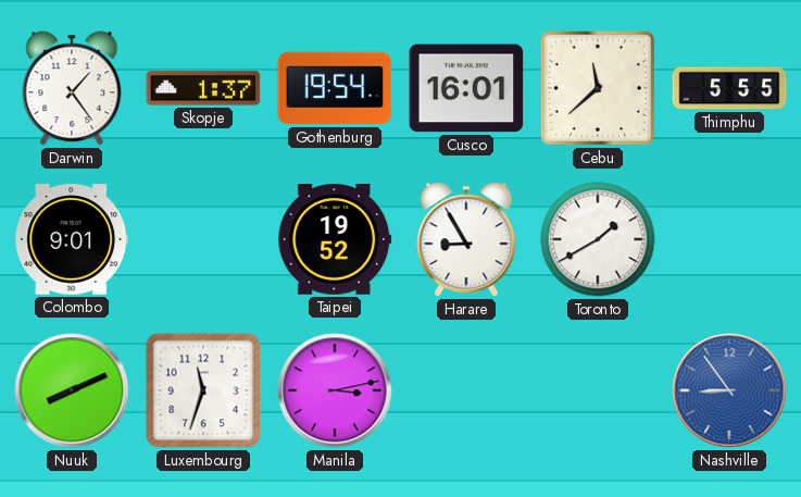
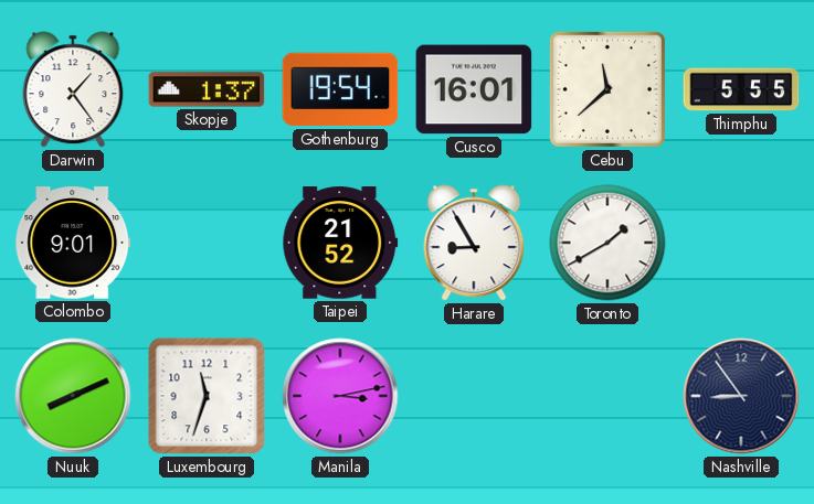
Taipei: 19:52 -> 21:52 (340, 243)
Nashville dial: blue -> navy (741, 396)
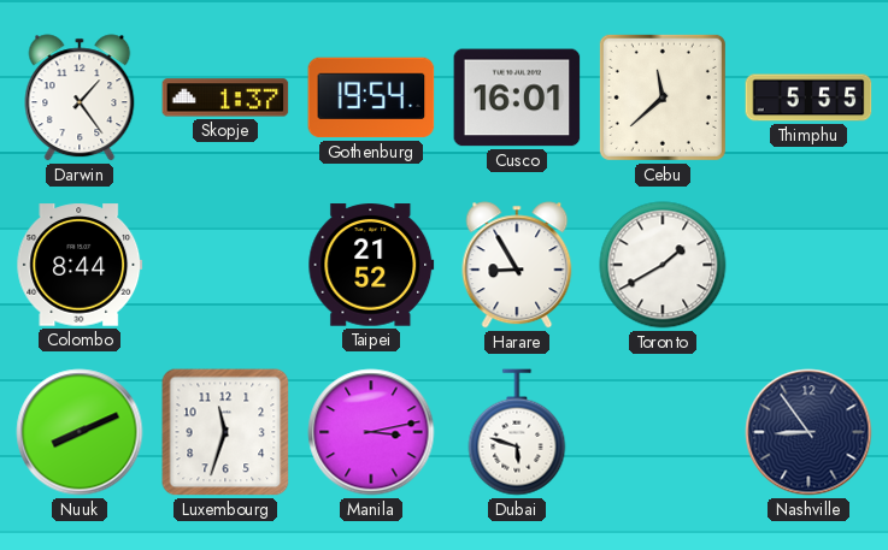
Colombo: 9:01 -> 8:44 (80, 265)
Dubai: none -> 5:48 (517, 432)
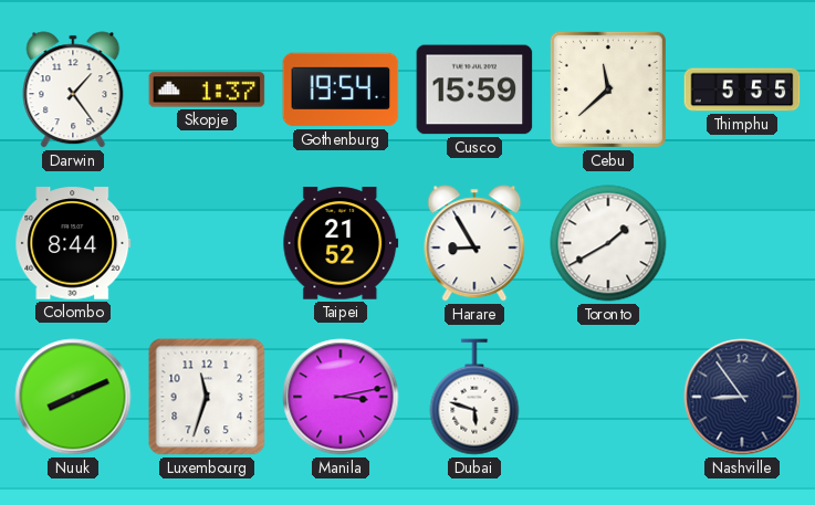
Cusco: 16:01 -> 15:59 (474, 90)
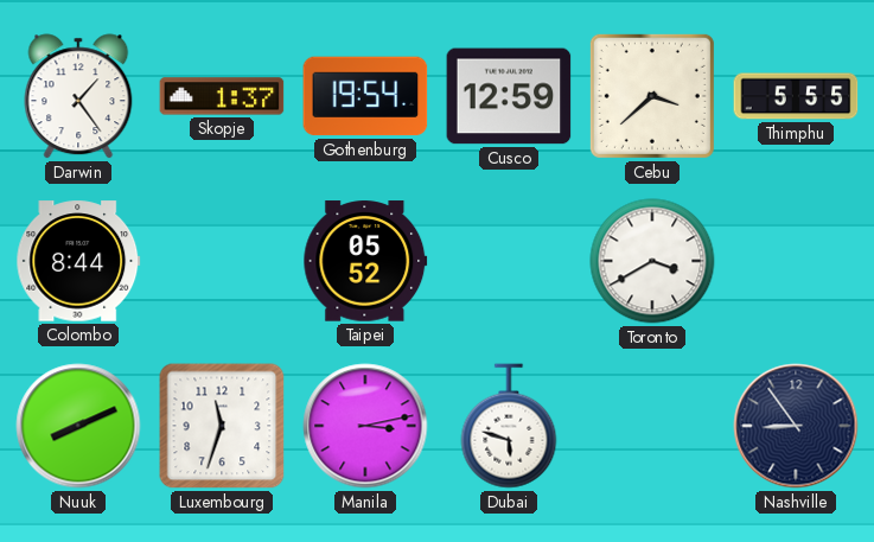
Cusco: 15:59 -> 12:59 (509, 96)
Cebu: 11:38 -> 3:38 (652, 96)
Taipei: 21:52 -> 05:52 (365, 261)
Harare: 8:55 -> none (474, 243)
Toronto: 1:40 -> 3:40 (652, 261)
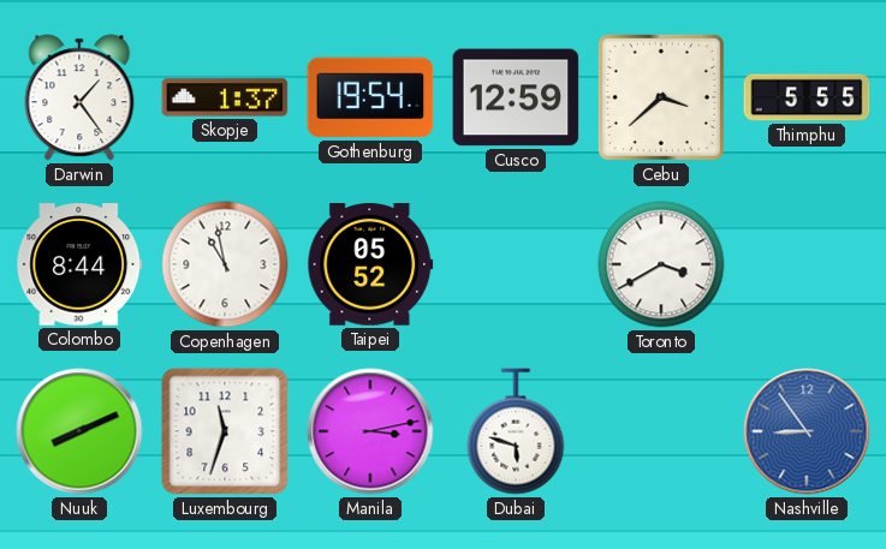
Copenhagen: none -> 10:58 (225, 264)
Nashville dial: navy -> blue (807, 431)
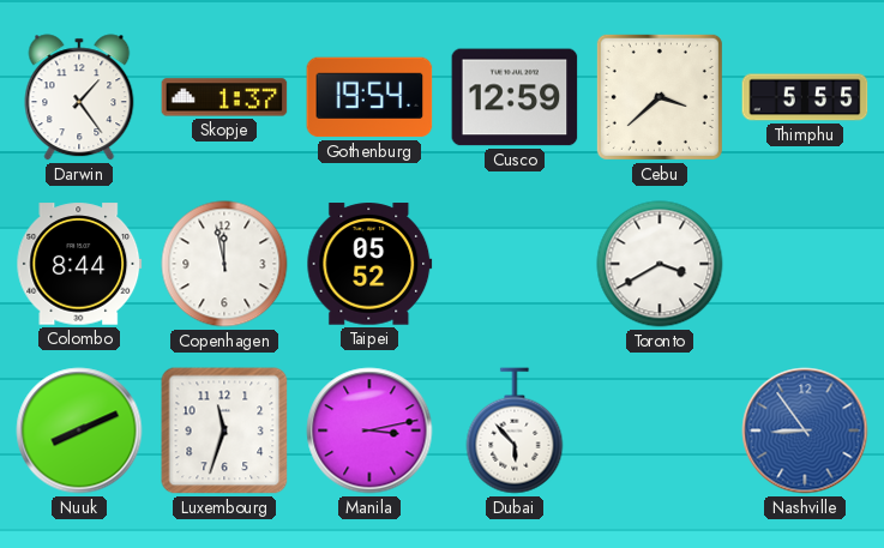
Copenhagen: 10:58 -> 11:58 (224, 264)
Dubai: 5:48 -> 5:53 (515, 430)
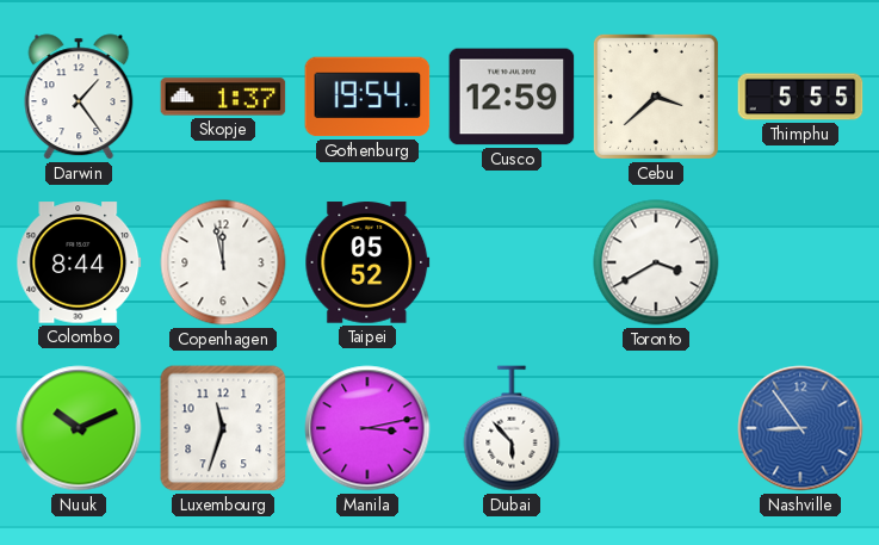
Nuuk: 8:11 -> 10:11 (79, 428)
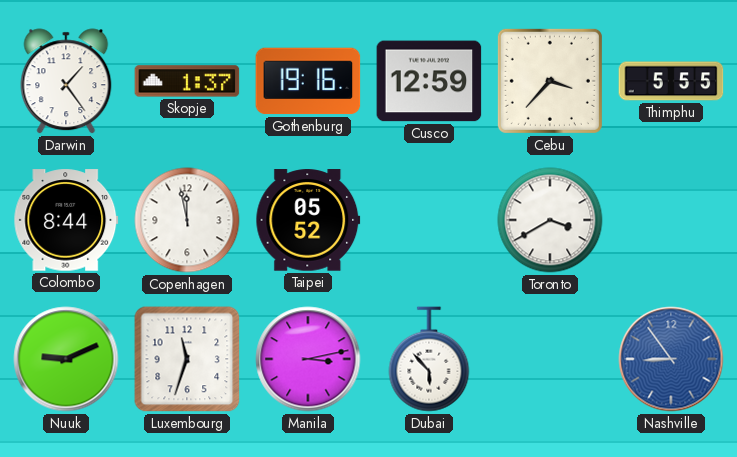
Gothenburg: 19:54 -> 19:16 (308, 81)
Cebu: 3:38 -> 3:37 (550, 81)
Nuuk: 10:11 -> 9:11 (66, 359)
